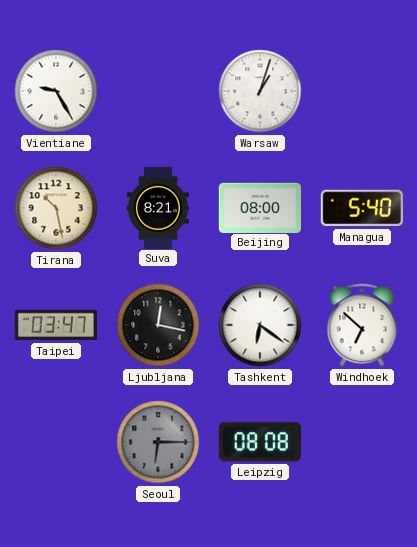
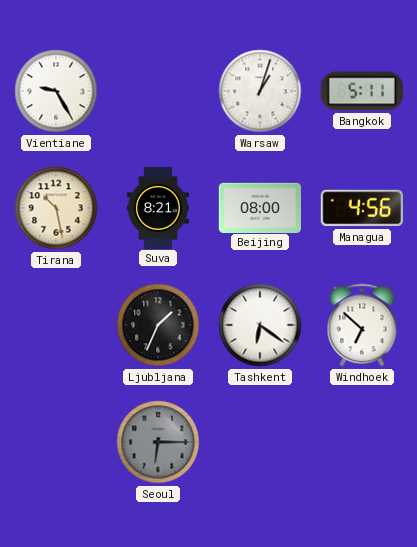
Bangkok: none -> 5:11 (362, 91)
Managua: 5:40 -> 4:56 (362, 208)
Taipei: 03:47 -> none (55, 325)
Ljubljana: 12:17 -> 1:34 (158, 325)
Leipzig: 08:08 -> none (260, 442)
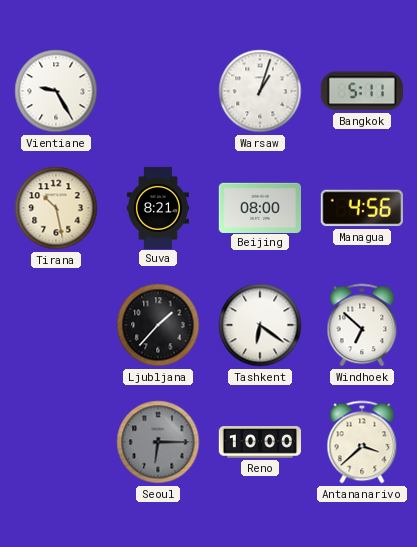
Ljubljana: 1:34 -> 1:37 (158, 325)
Reno: none -> 10:00 (259, 442)
Antananarivo: none -> 3:38 (362, 442)
